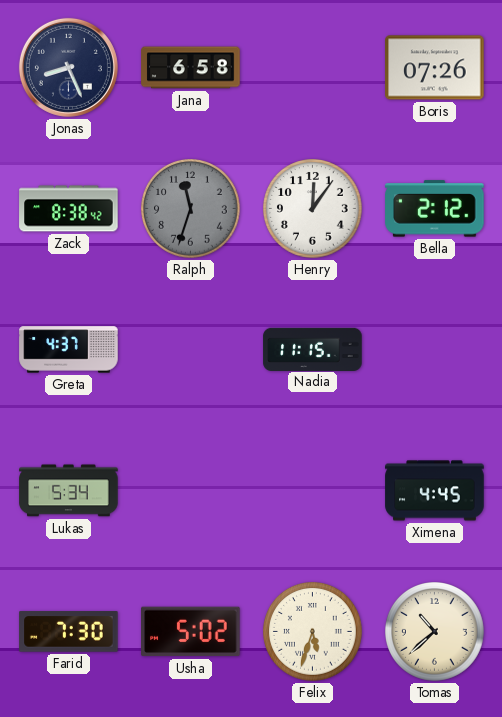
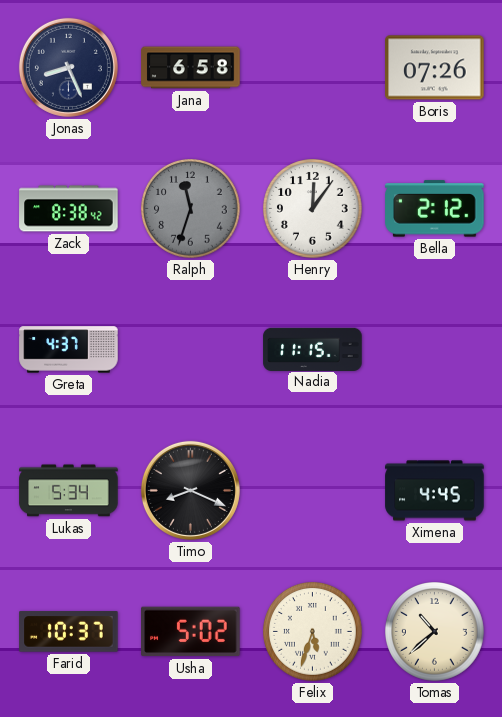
Timo: none -> 8:19 (190, 490)
Farid: 7:30 -> 10:37 (69, 632)
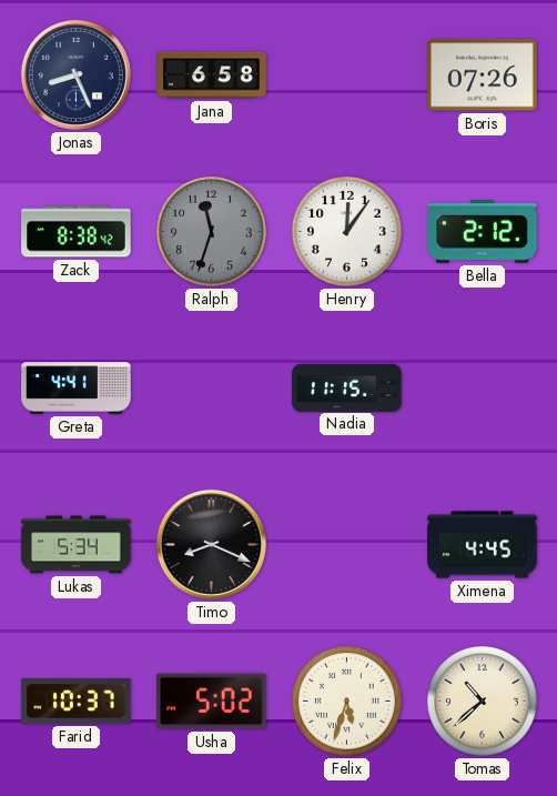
Greta: 4:37 -> 4:41 (77, 389)
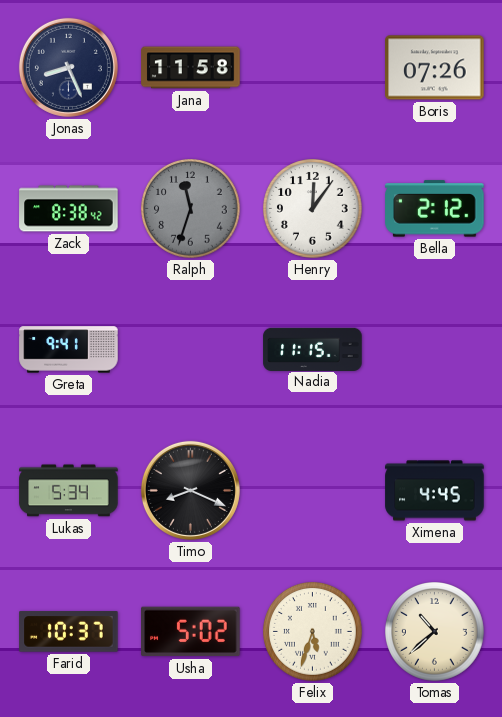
Jana: 6:58 -> 11:58 (191, 68)
Greta: 4:41 -> 9:41 (69, 350)
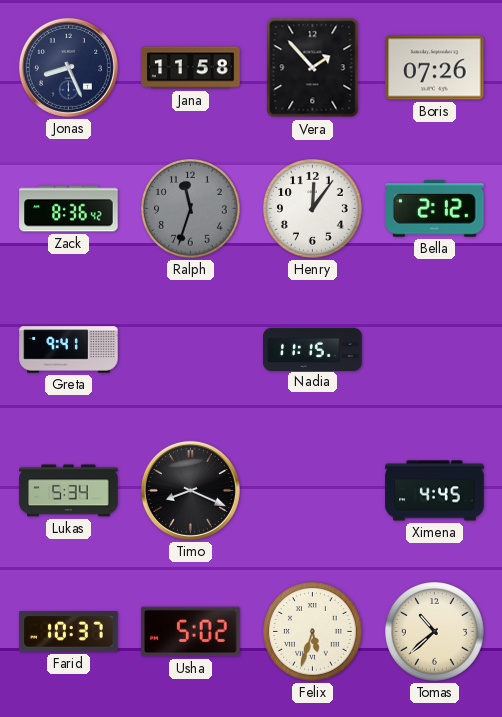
Vera: none -> 1:53 (313, 68)
Zack: 8:38 -> 8:36 (69, 209)
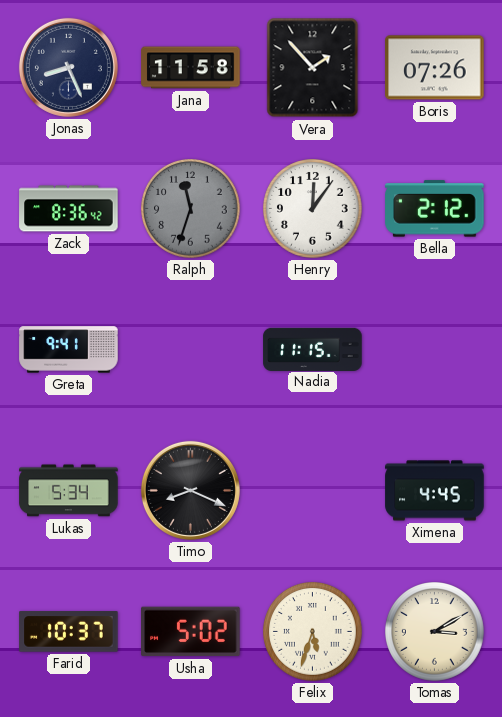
Tomas: 10:38 -> 3:10 (435, 632)
